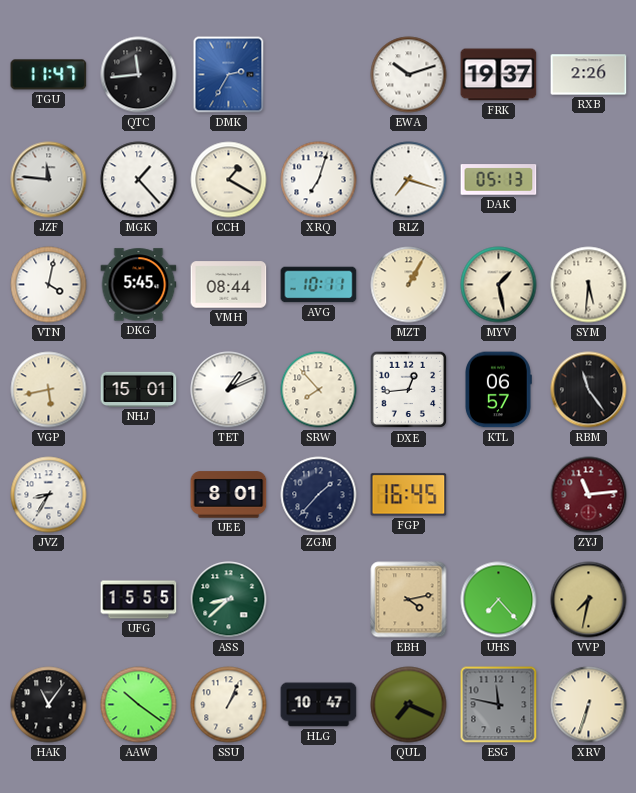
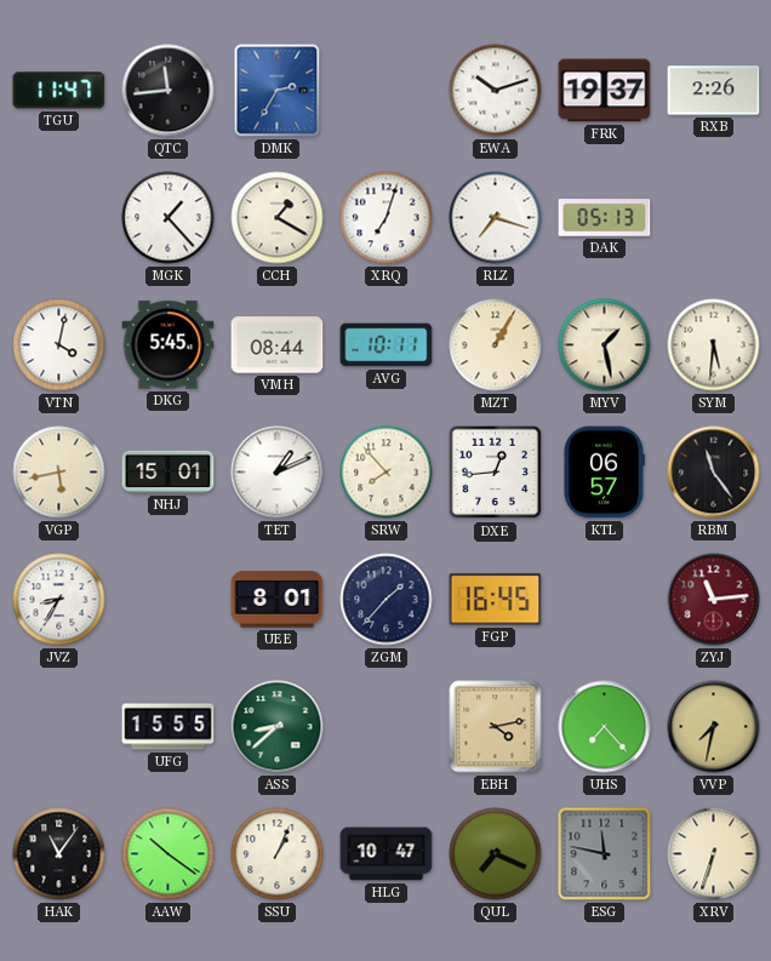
JZF: 11:46 -> none (49, 180)
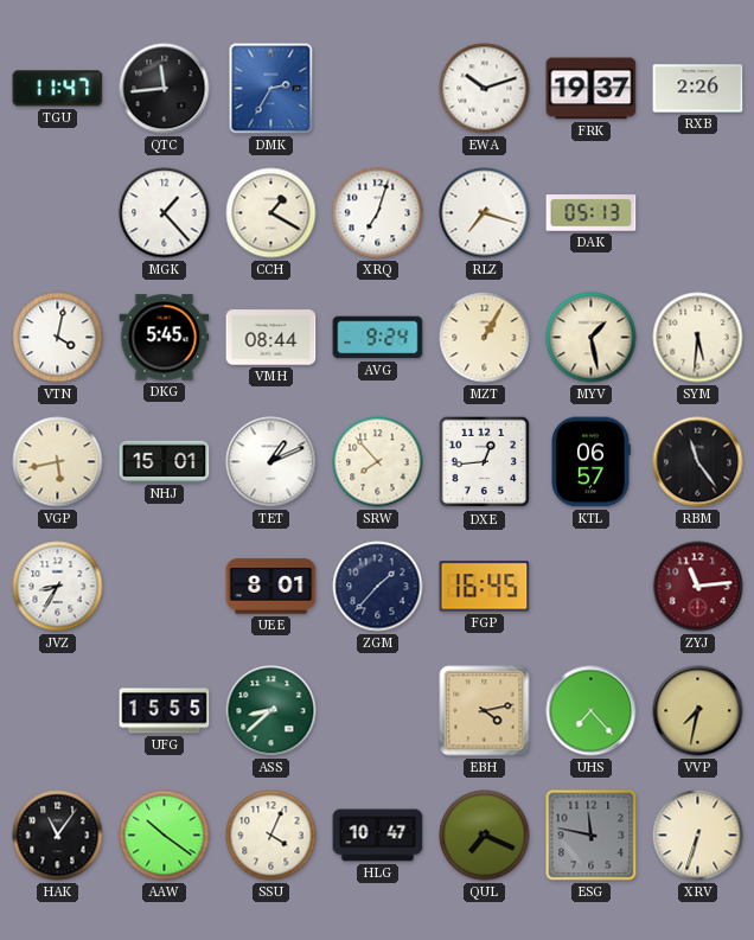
AVG: 10:11 -> 9:24 (378, 338)
SSU: 1:04 -> 4:04 (271, 836)
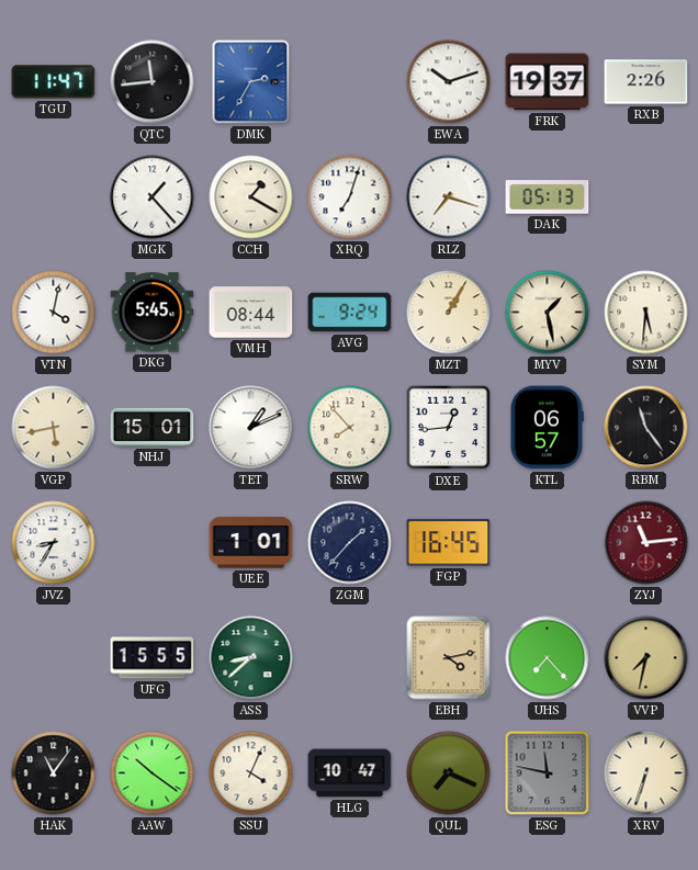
UEE: 8:01 -> 1:01 (251, 543)
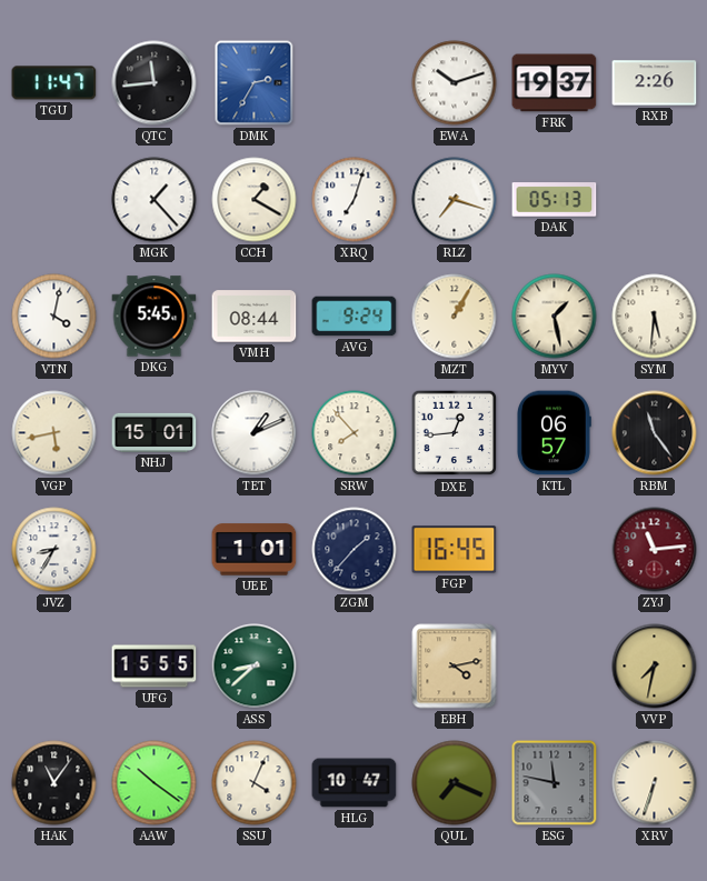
UHS: 7:23 -> none (548, 658)
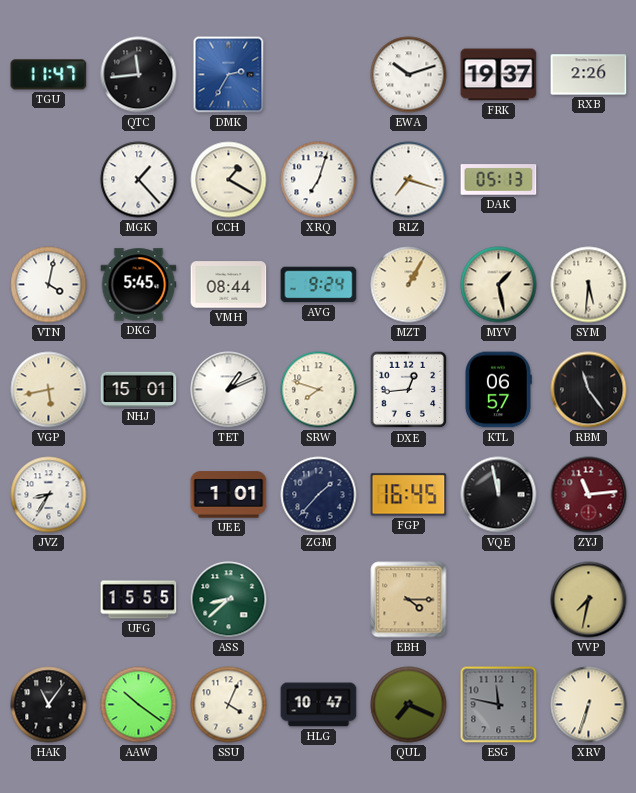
SRW: 7:53 -> 7:48 (319, 390)
VQE: none -> 11:58 (499, 495)
EBH: 4:13 -> 4:15 (409, 600)
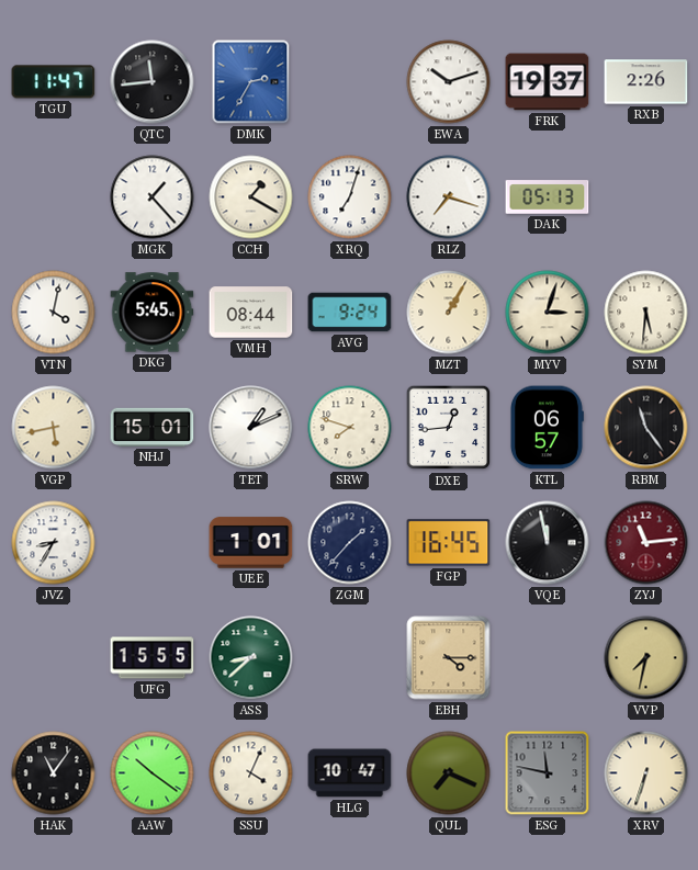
MYV: 1:28 -> 3:03 (548, 313)
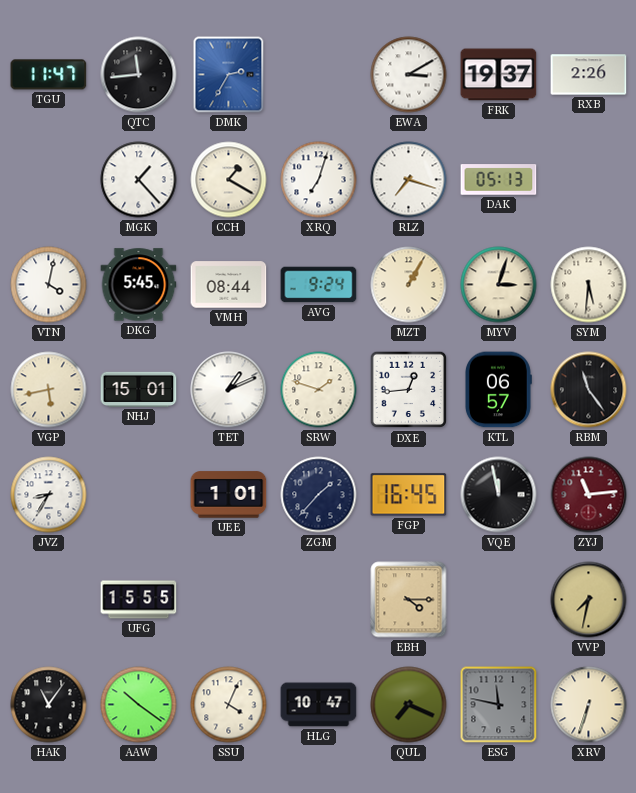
EWA: 10:12 -> 3:10 (409, 75)
SRW: 7:48 -> 1:48 (319, 390)
ASS: 8:38 -> none (251, 658)
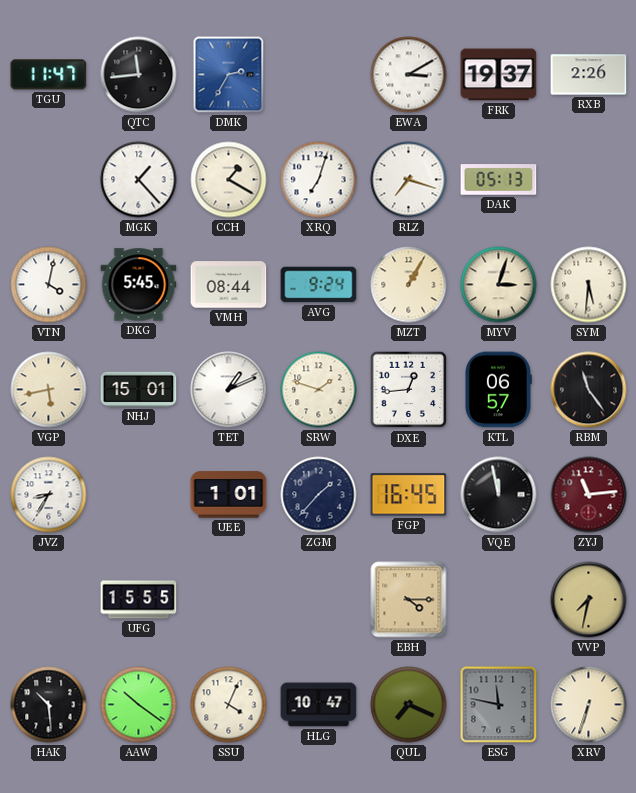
HAK: 11:06 -> 10:29 (49, 705)
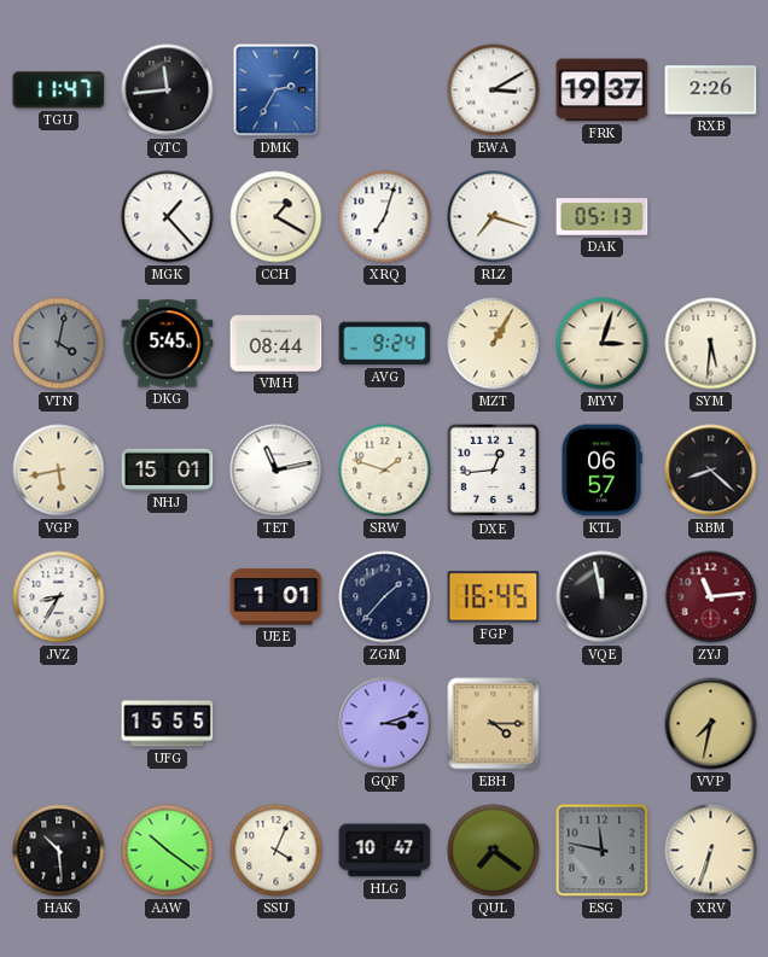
VTN dial: white -> grey (59, 344)
TET: 1:11 -> 11:13 (277, 471)
RBM: 11:24 -> 8:22 (711, 471)
GQF: none -> 3:12 (385, 724)
QUL: 7:19 -> 7:21 (494, 851)
